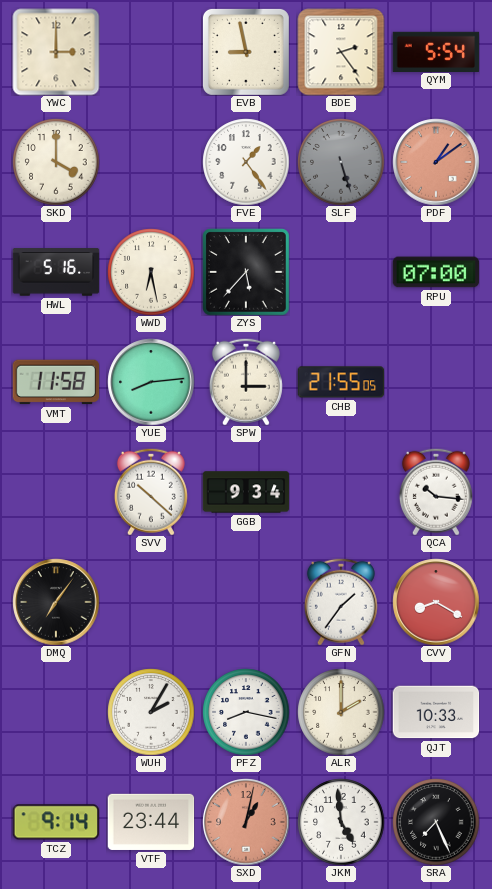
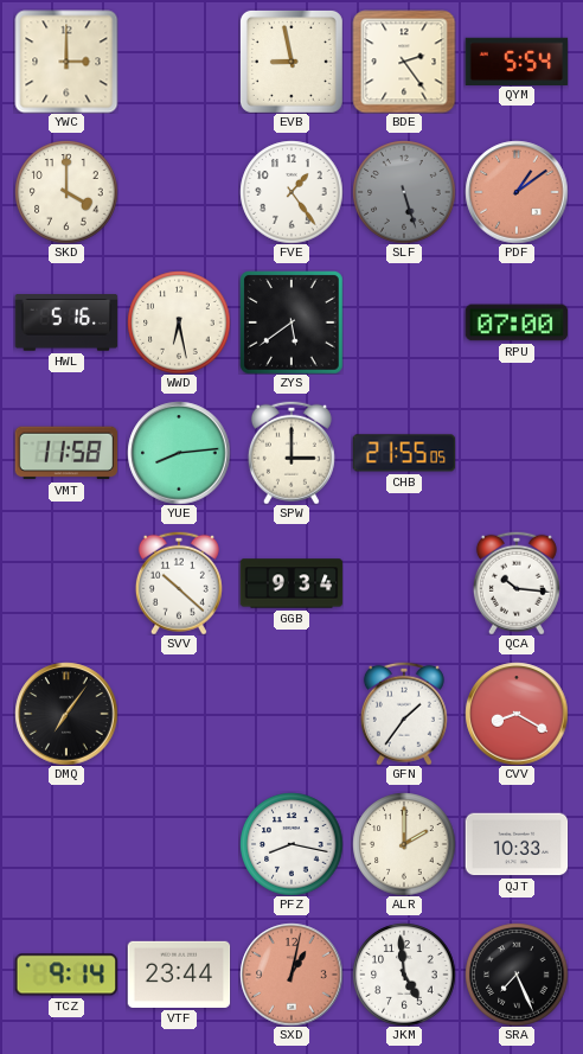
ZYS: 5:37 -> 5:39 (291, 322)
WUH: 2:05 -> none (151, 712)
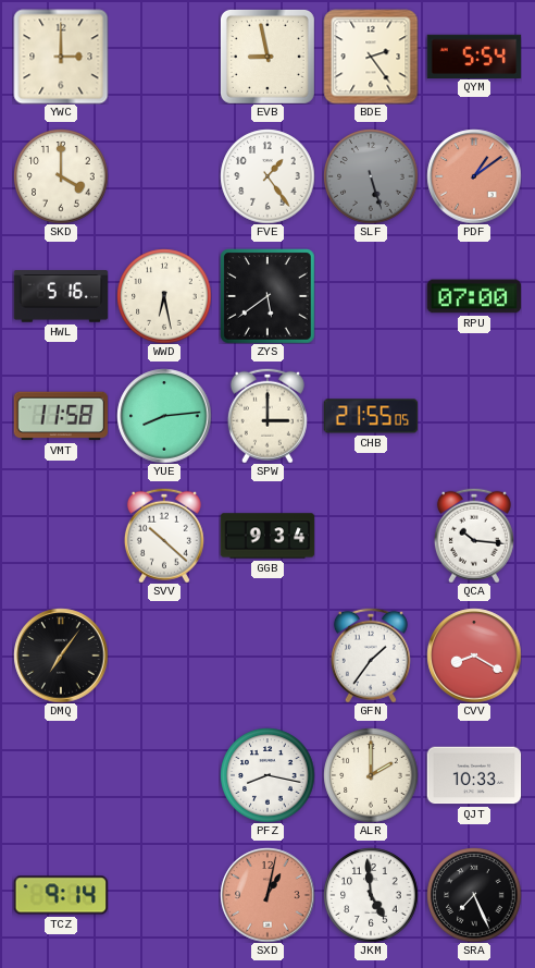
VTF: 23:44 -> none (179, 975)
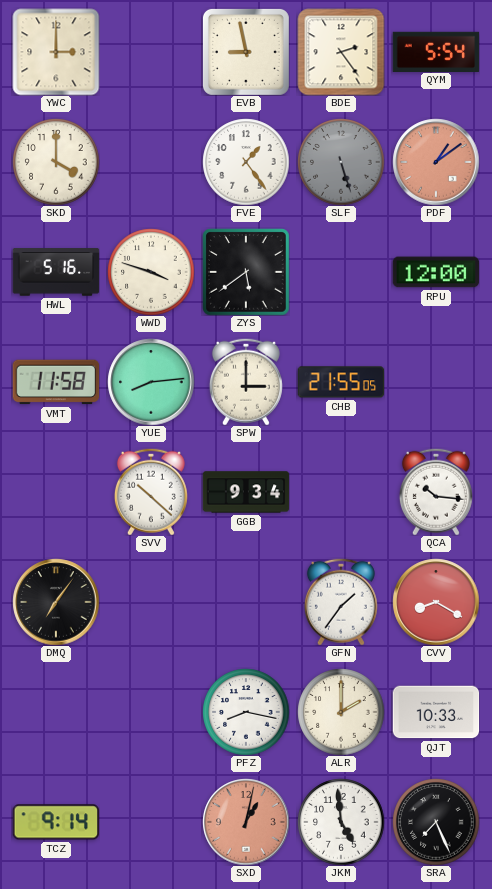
WWD: 6:28 -> 3:48 (151, 272)
RPU: 07:00 -> 12:00 (436, 272)
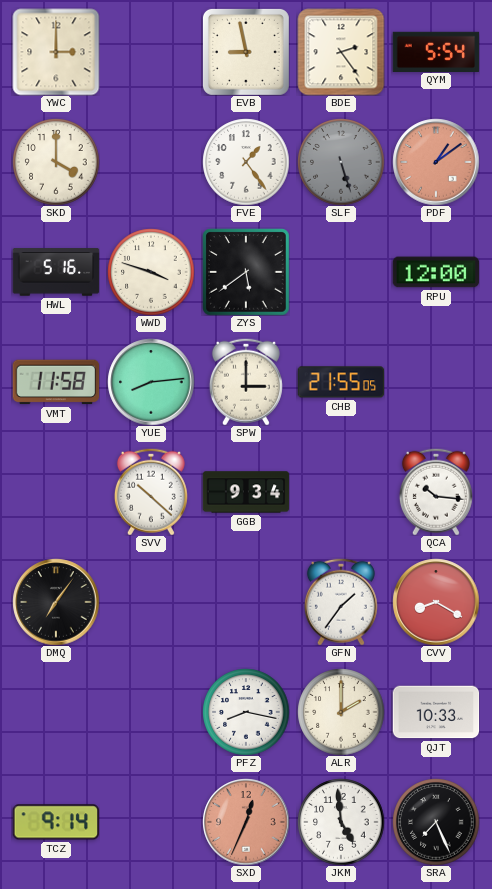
SXD: 1:02 -> 12:34 (246, 822)
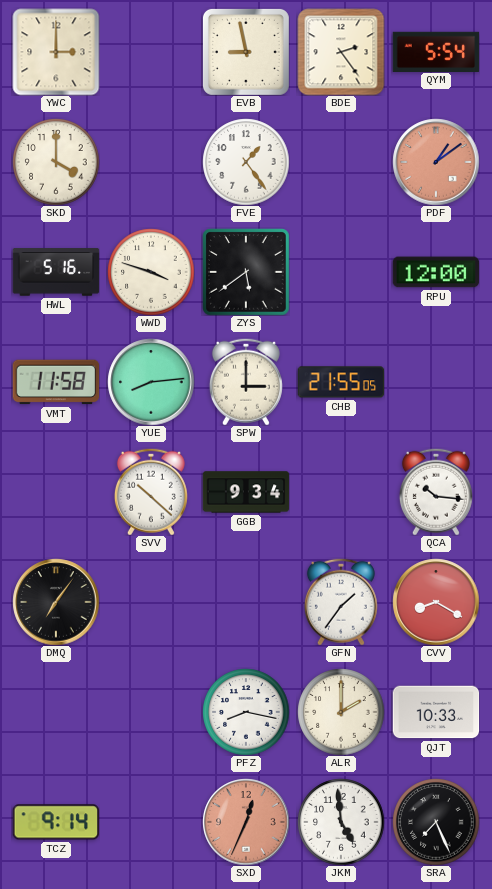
SLF: 5:27 -> none (341, 162)
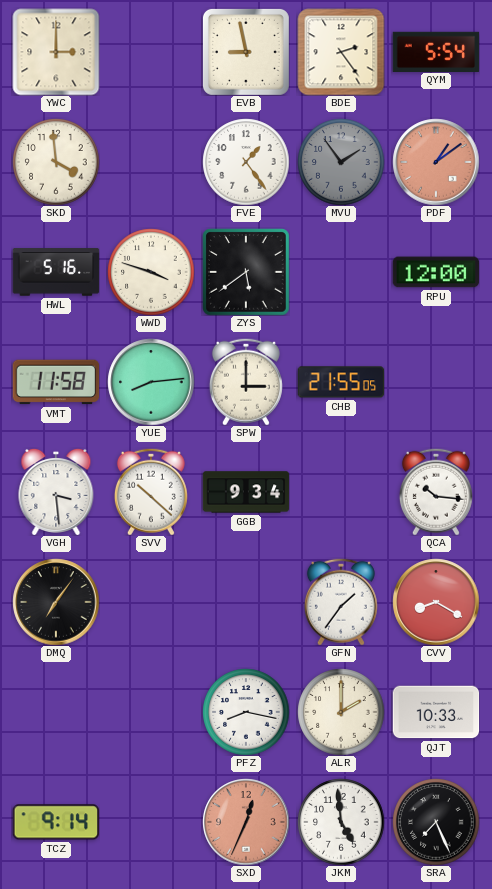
SKD: 4:00 -> 3:59 (56, 162)
MVU: none -> 1:54 (341, 162)
VGH: none -> 3:29 (56, 492)
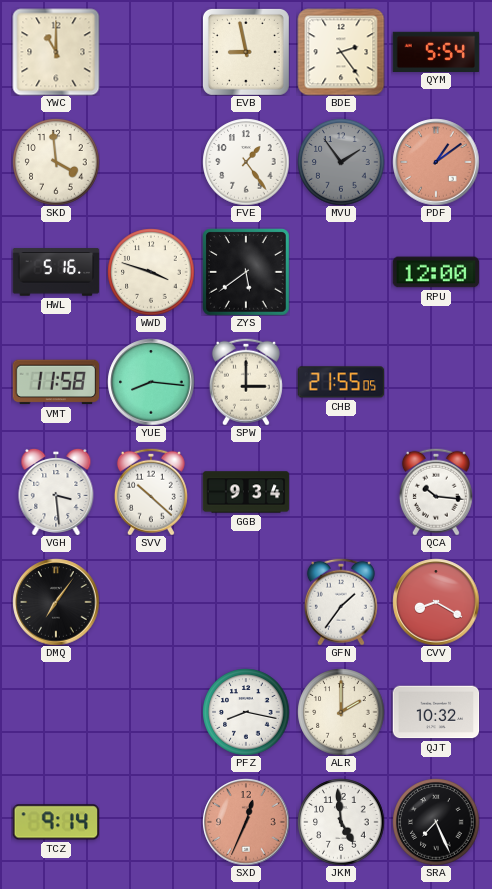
YWC: 3:00 -> 11:00 (56, 52)
YUE: 8:14 -> 8:16 (151, 382)
QJT: 10:33 -> 10:32 (436, 712)
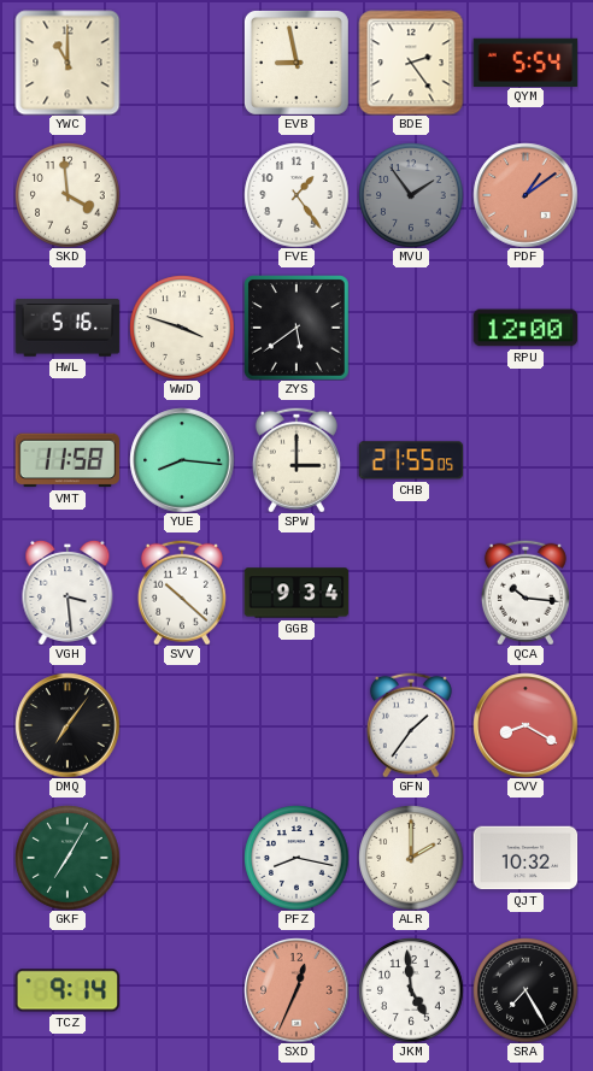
GKF: none -> 7:05 (67, 858)
SRA: 7:26 -> 7:25 (526, 990)
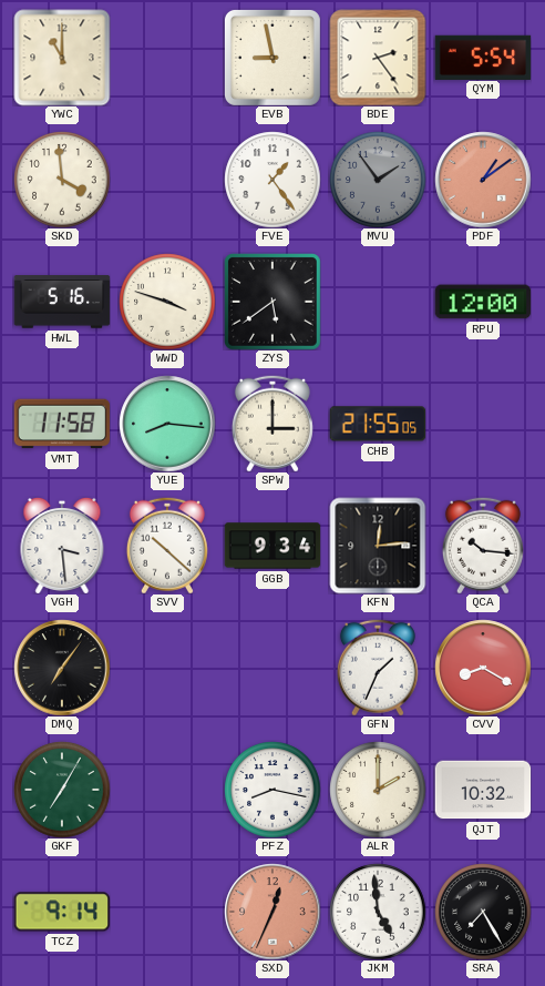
KFN: none -> 12:14 (378, 546)
GFN: 1:36 -> 1:34 (378, 668)
